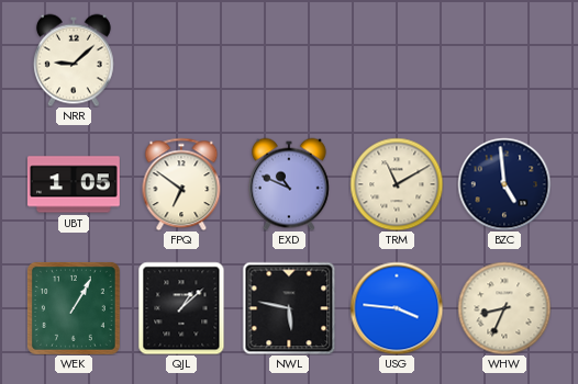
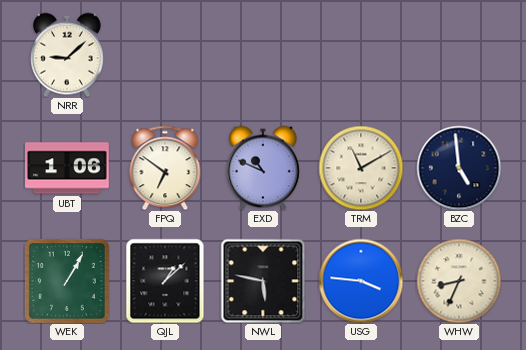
UBT: 1:05 -> 1:06 (68, 168)
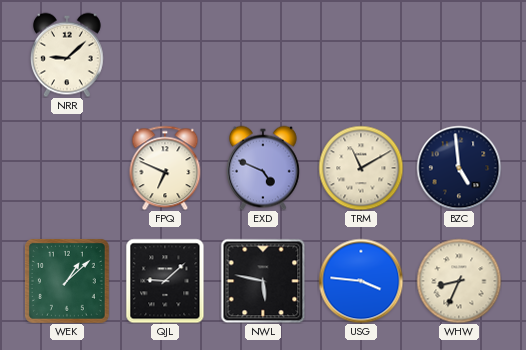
UBT: 1:06 -> none (68, 168)
FPQ: 6:51 -> 6:49 (165, 168)
EXD: 10:49 -> 4:49 (263, 168)
WEK: 1:05 -> 1:08 (67, 281)
QJL: 1:08 -> 9:08 (165, 281)
